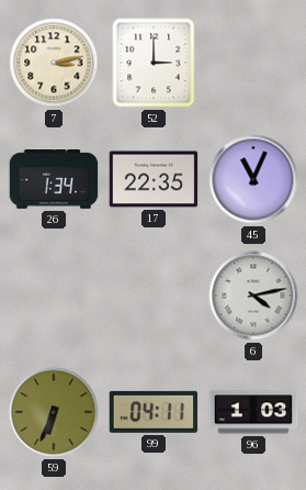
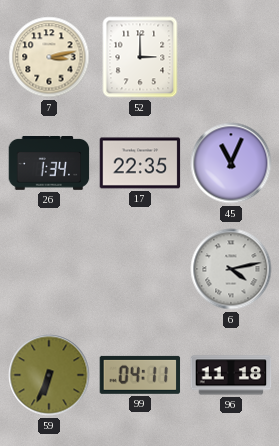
96: 1:03 -> 11:18 (231, 375)
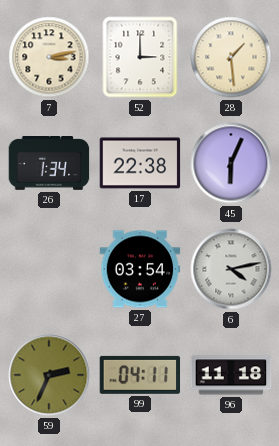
28: none -> 1:29 (231, 57)
17: 22:35 -> 22:38 (140, 163)
45: 11:04 -> 6:04 (231, 163)
27: none -> 03:54 (140, 269)
59: 6:34 -> 2:34 (49, 375)
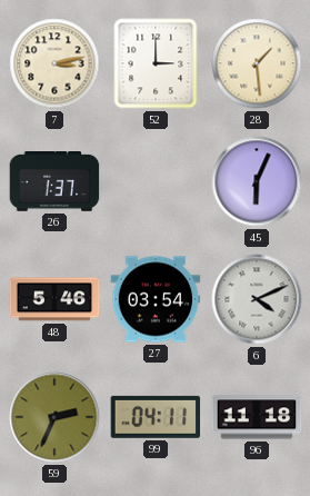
26: 1:34 -> 1:37 (54, 182)
17: 22:38 -> none (140, 163)
48: none -> 5:46 (54, 299)
6: 4:13 -> 4:11 (257, 299)
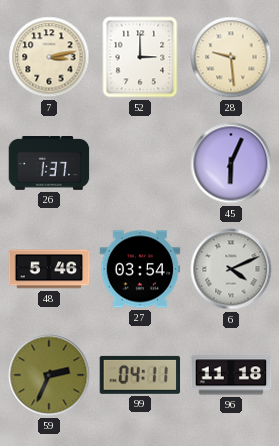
28: 1:29 -> 9:29 (231, 57)
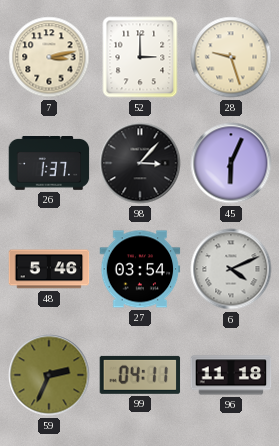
28: 9:29 -> 9:27 (231, 57)
98: none -> 3:07 (140, 163)
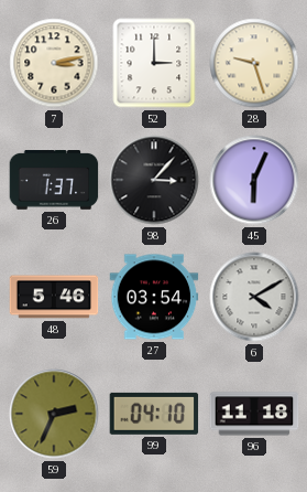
6: 4:11 -> 4:10 (254, 297)
99: 04:11 -> 04:10 (154, 414)
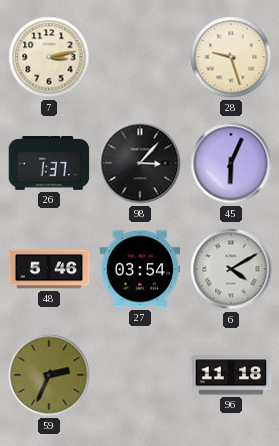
52: 3:00 -> none (154, 63)
99: 04:10 -> none (154, 414)
